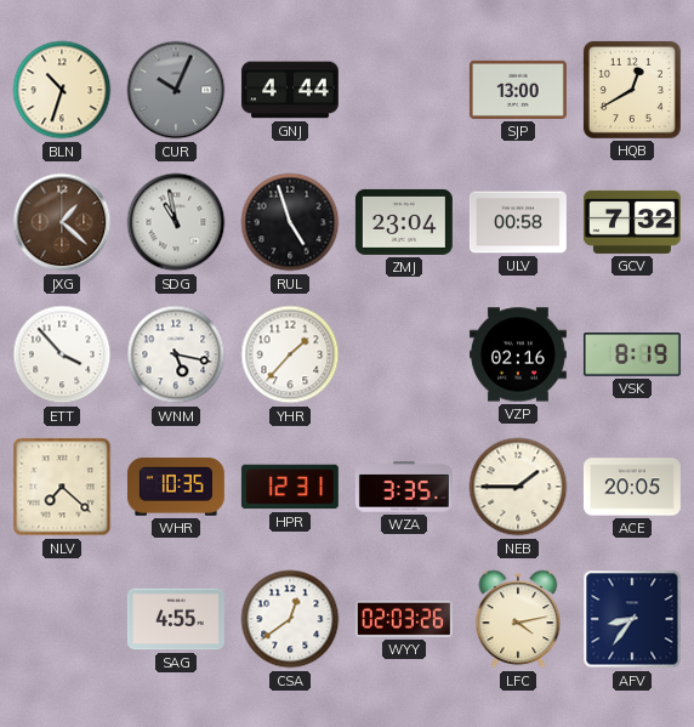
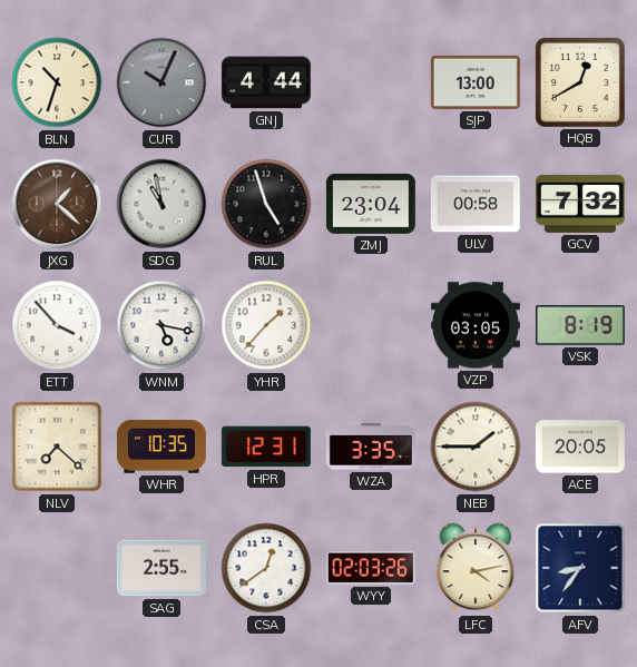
VZP: 02:16 -> 03:05 (476, 325)
SAG: 4:55 -> 2:55 (161, 568)
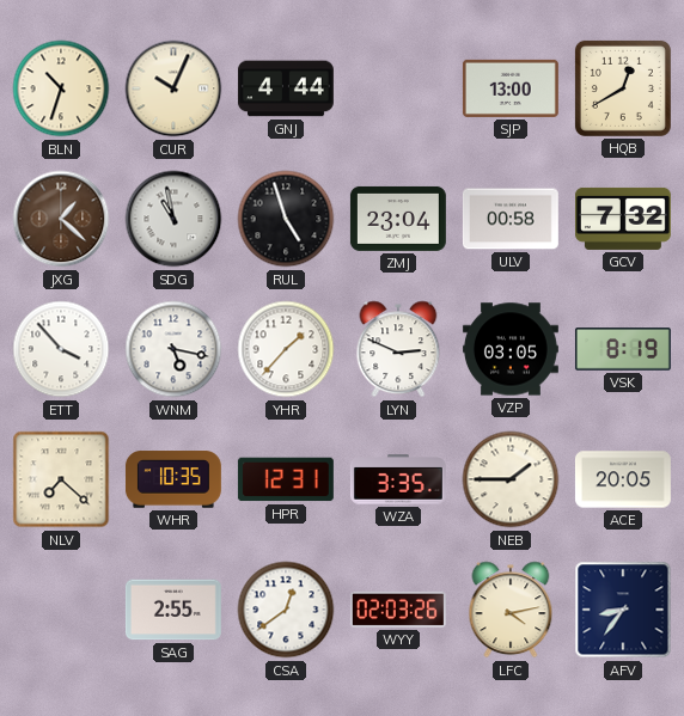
CUR dial: grey -> cream (173, 88)
LYN: none -> 2:49 (398, 349)
